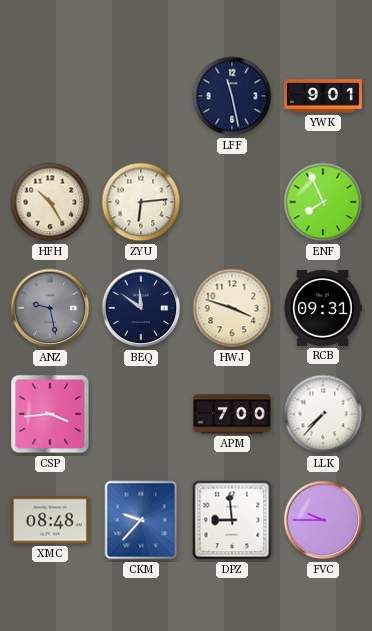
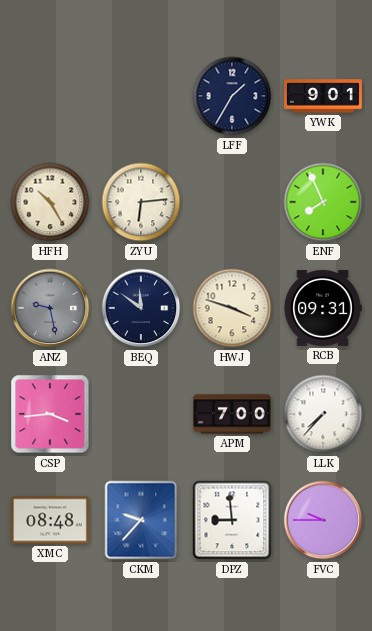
LFF: 11:28 -> 1:35 (232, 96)
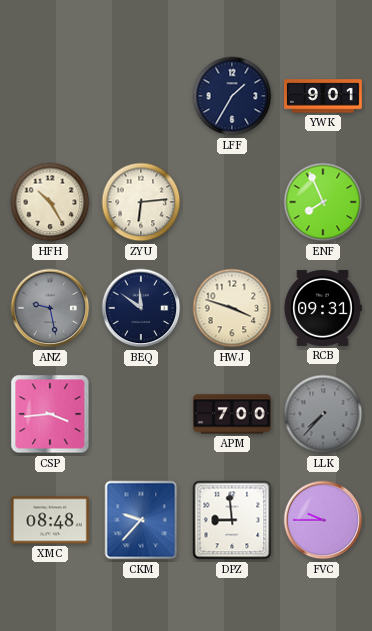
LLK dial: white -> grey (323, 414)
